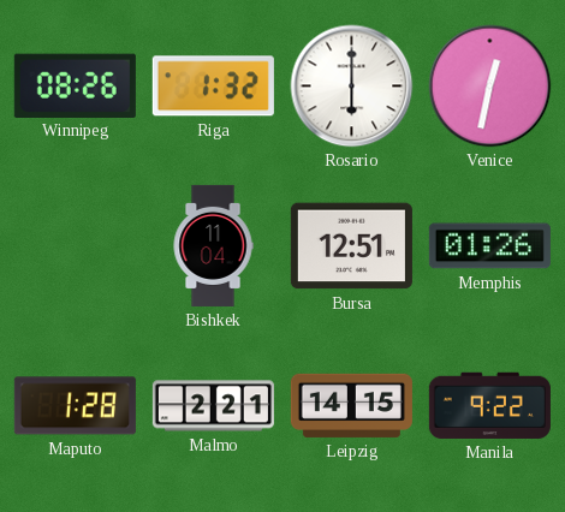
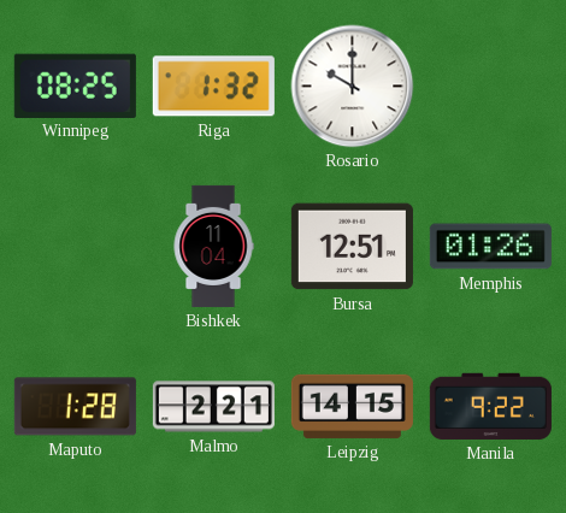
Winnipeg: 08:26 -> 08:25 (75, 85)
Rosario: 6:00 -> 10:00 (353, 87)
Venice: 12:32 -> none (490, 87)
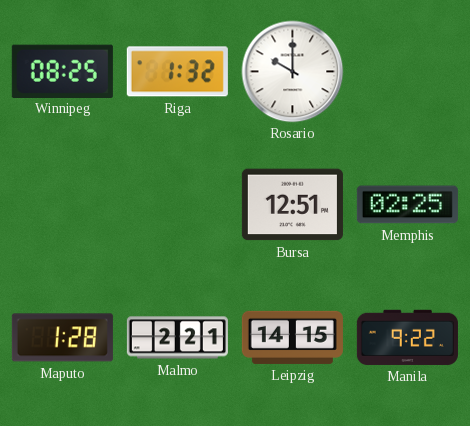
Bishkek: 11:04 -> none (213, 246)
Memphis: 01:26 -> 02:25 (407, 205)
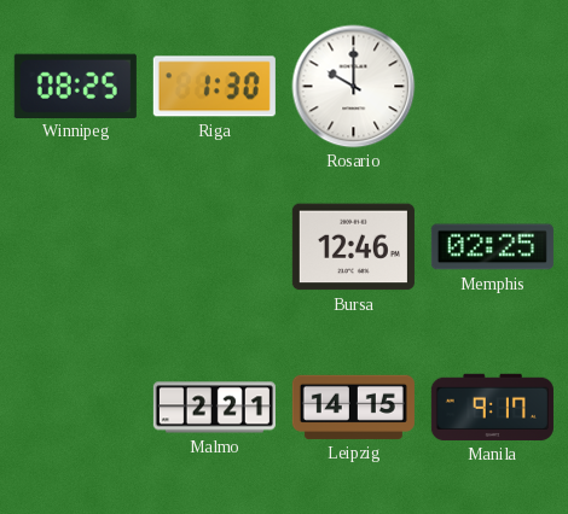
Riga: 1:32 -> 1:30 (214, 87)
Bursa: 12:51 -> 12:46 (353, 247)
Maputo: 1:28 -> none (62, 338)
Manila: 9:22 -> 9:17 (492, 407)
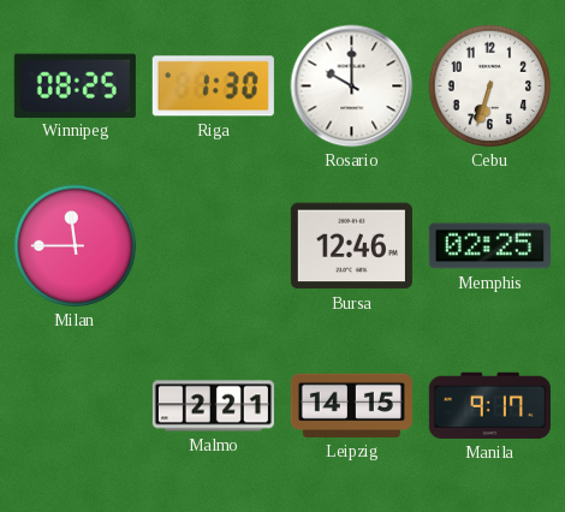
Cebu: none -> 6:33 (490, 87)
Milan: none -> 11:45 (76, 246)
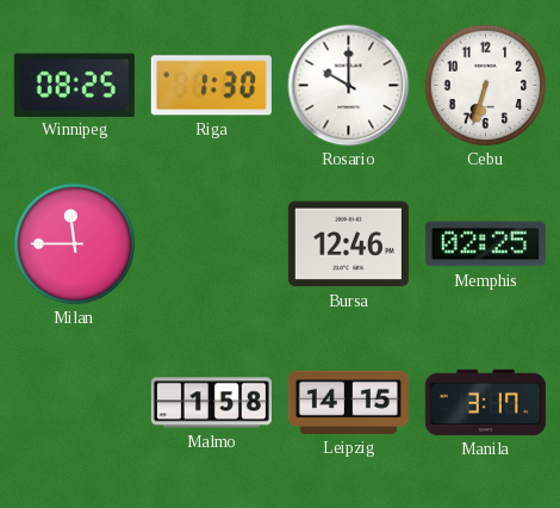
Malmo: 2:21 -> 1:58 (211, 403)
Manila: 9:17 -> 3:17 (485, 402)
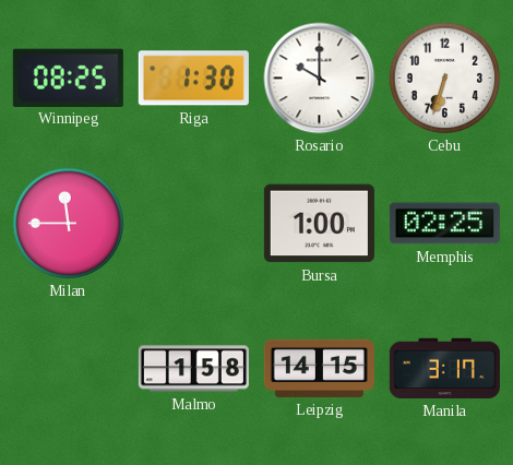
Bursa: 12:46 -> 1:00 (319, 224)
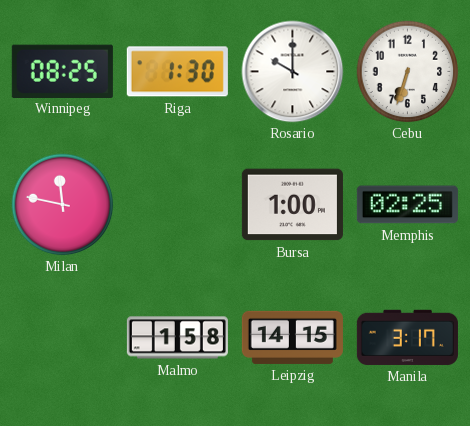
Milan: 11:45 -> 11:47 (63, 205)
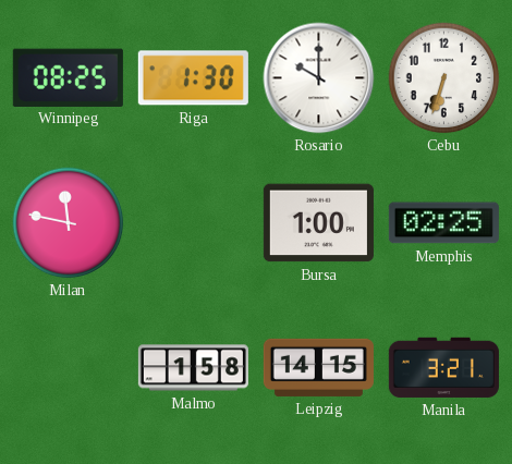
Manila: 3:17 -> 3:21 (443, 367)
